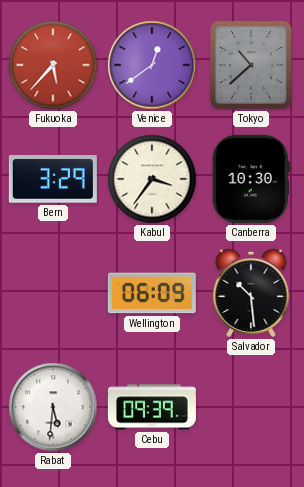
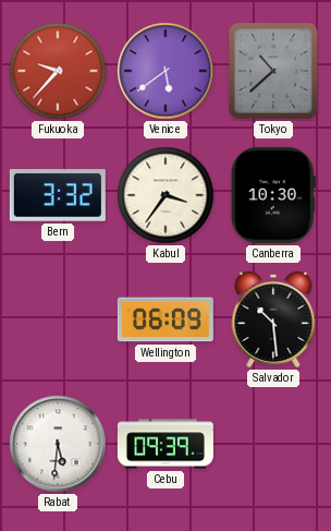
Fukuoka: 5:37 -> 9:37 (58, 71)
Venice: 12:39 -> 5:39 (165, 71)
Bern: 3:29 -> 3:32 (58, 195)
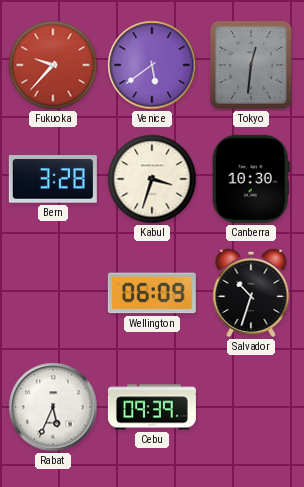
Tokyo: 10:38 -> 12:31 (252, 66)
Bern: 3:32 -> 3:28 (53, 179)
Kabul: 3:36 -> 3:33 (152, 179)
Salvador: 10:29 -> 10:33 (251, 293)
Rabat: 5:31 -> 5:34 (53, 407)
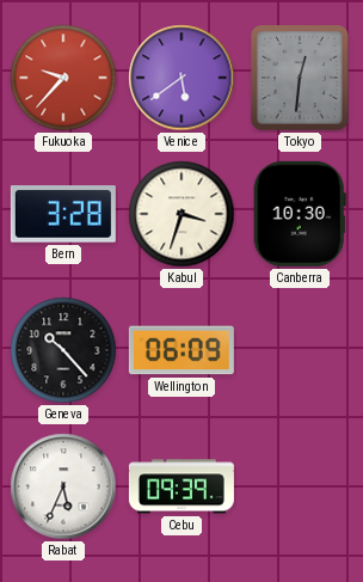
Geneva: none -> 10:23 (63, 350)
Salvador: 10:33 -> none (251, 293)
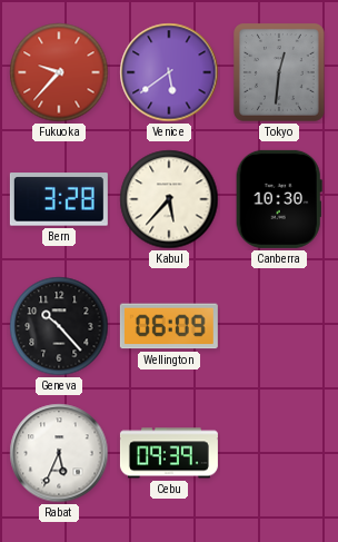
Kabul: 3:33 -> 5:37 (169, 199)
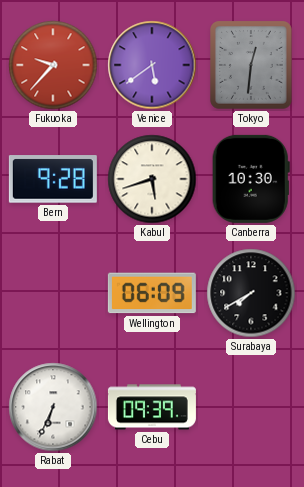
Bern: 3:28 -> 9:28 (53, 179)
Kabul: 5:37 -> 5:42 (152, 179)
Geneva: 10:23 -> none (59, 326)
Surabaya: none -> 7:40 (251, 293)
Rabat: 5:34 -> 6:34 (53, 407)
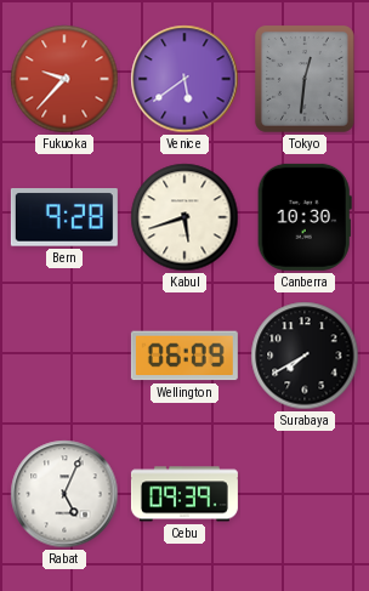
Rabat: 6:34 -> 5:04 (64, 494)
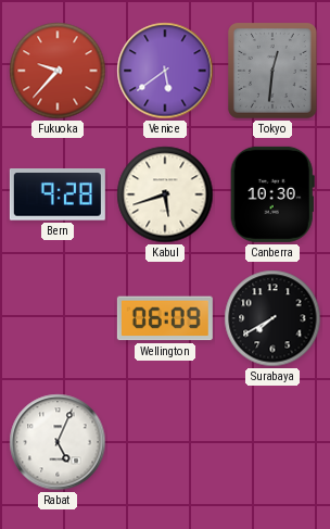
Cebu: 09:39 -> none (184, 494)
